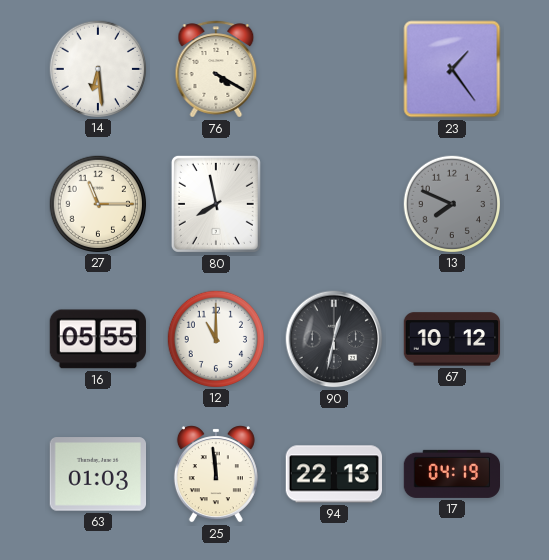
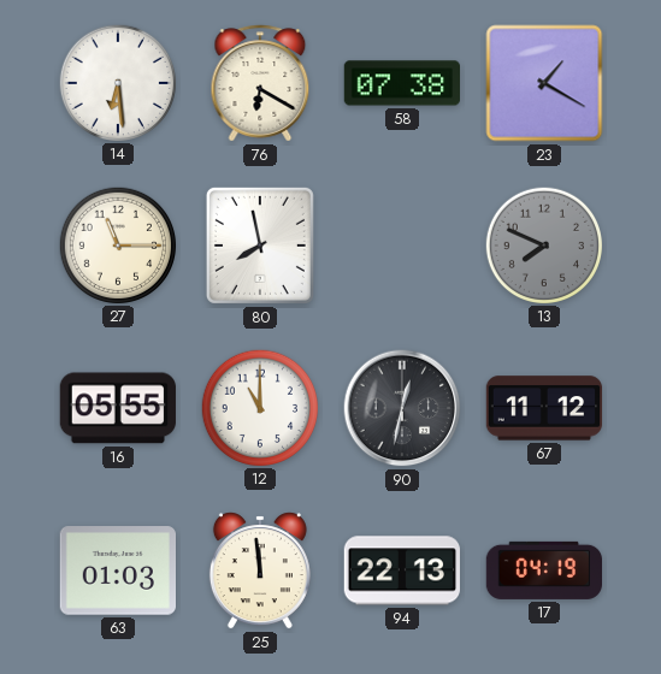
76: 4:20 -> 6:20 (260, 83)
58: none -> 07:38 (401, 83)
23: 1:24 -> 1:20 (544, 83)
67: 10:12 -> 11:12 (544, 408)
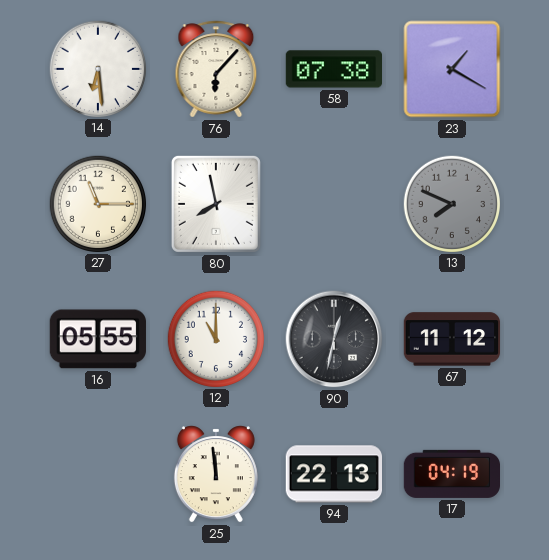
76: 6:20 -> 6:07 (216, 69)
63: 01:03 -> none (117, 570)
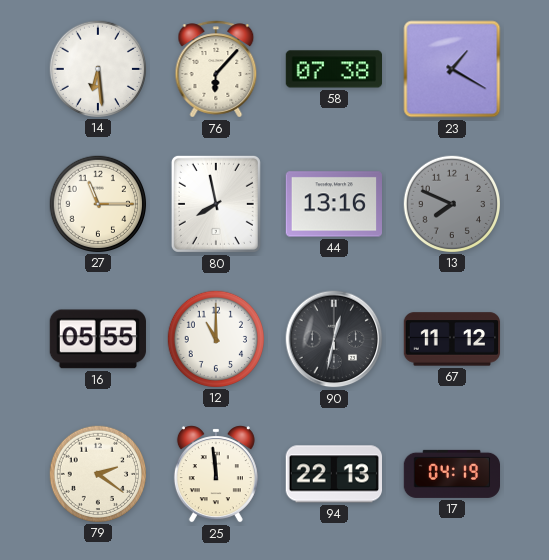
44: none -> 13:16 (333, 204)
79: none -> 2:21 (97, 473)
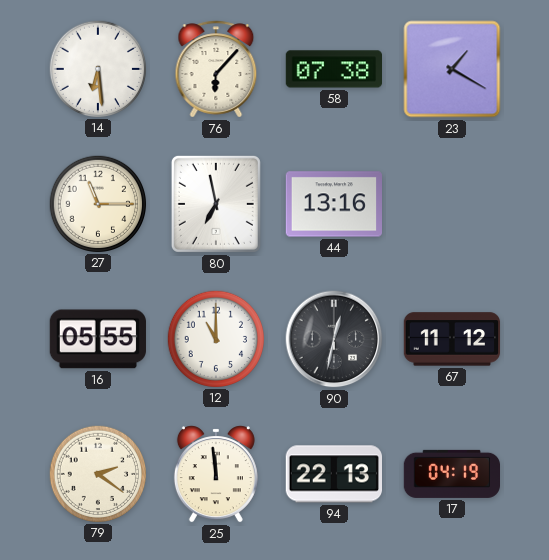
80: 7:58 -> 6:58 (216, 204)
13: 7:49 -> none (451, 203)
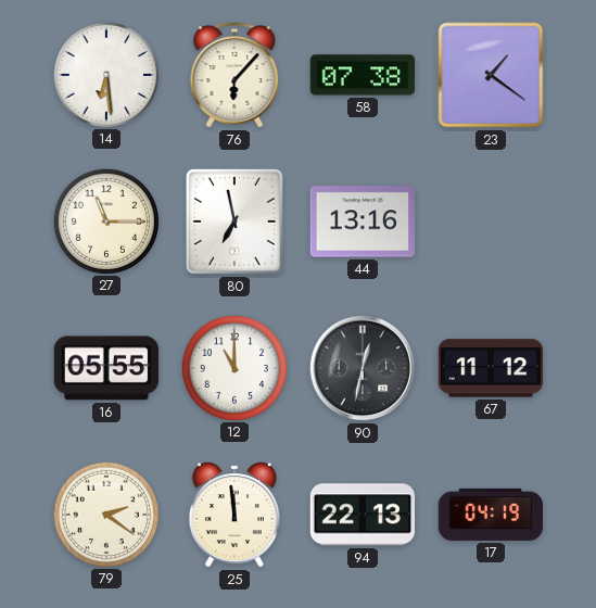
23: 1:20 -> 1:21 (491, 75)
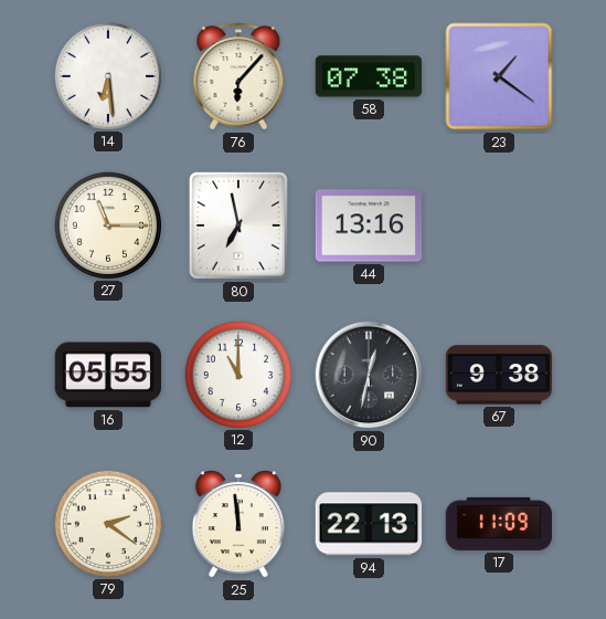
67: 11:12 -> 9:38 (499, 375)
17: 04:19 -> 11:09 (498, 524)
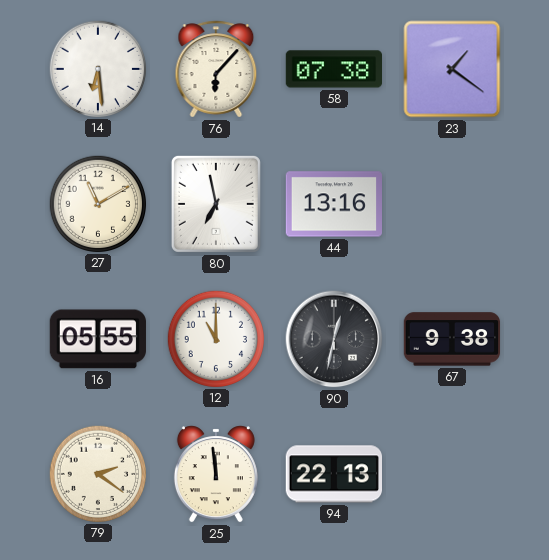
27: 11:15 -> 11:10 (97, 203)
17: 11:09 -> none (498, 524)
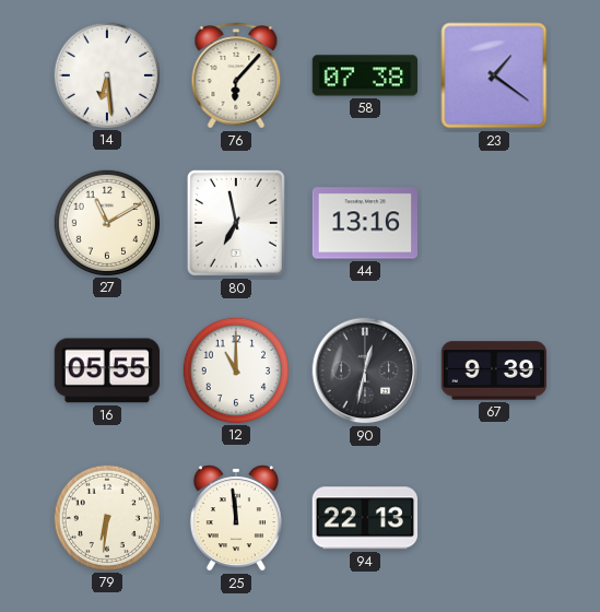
67: 9:38 -> 9:39 (494, 370)
79: 2:21 -> 6:31 (106, 517)
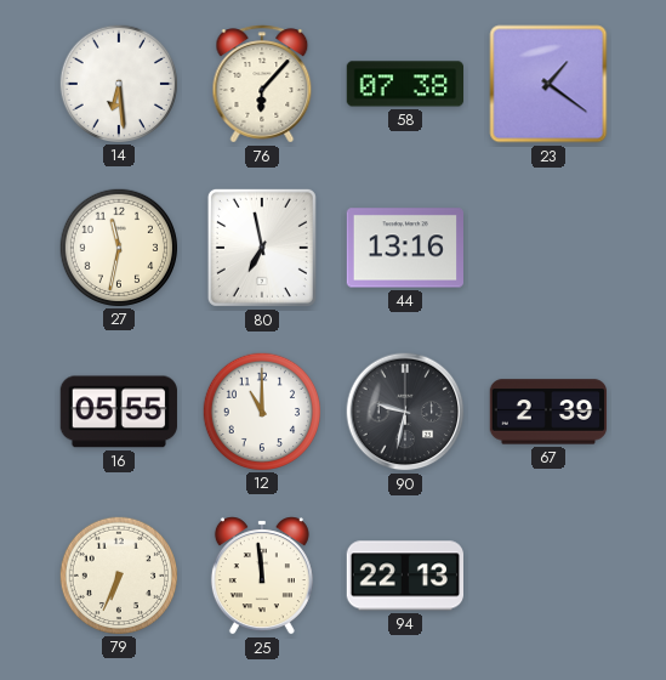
27: 11:10 -> 11:32 (118, 246)
90: 12:32 -> 9:32 (405, 412)
67: 9:39 -> 2:39 (548, 412)
79: 6:31 -> 6:34 (118, 574)
